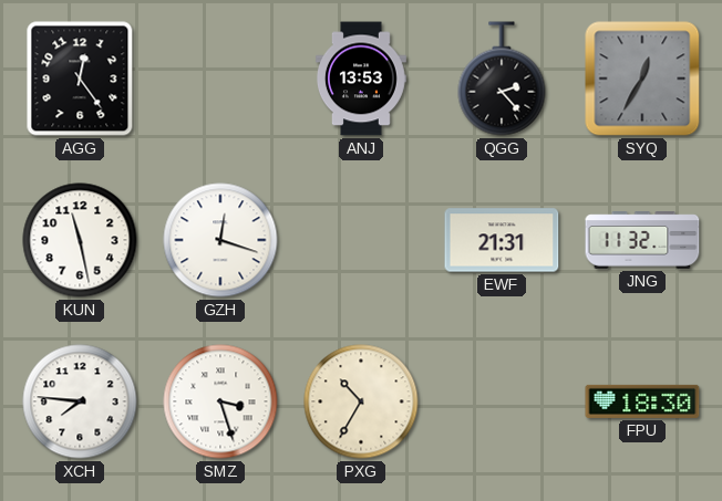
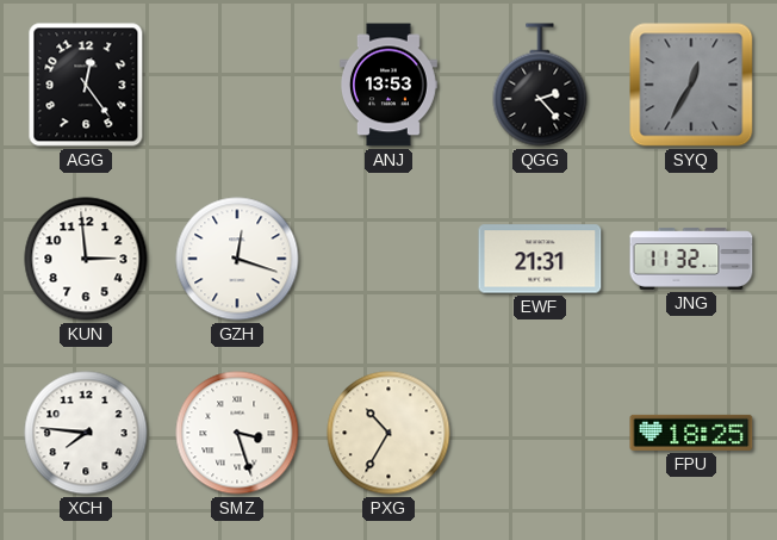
KUN: 11:28 -> 2:59 (86, 259)
FPU: 18:30 -> 18:25 (691, 433)
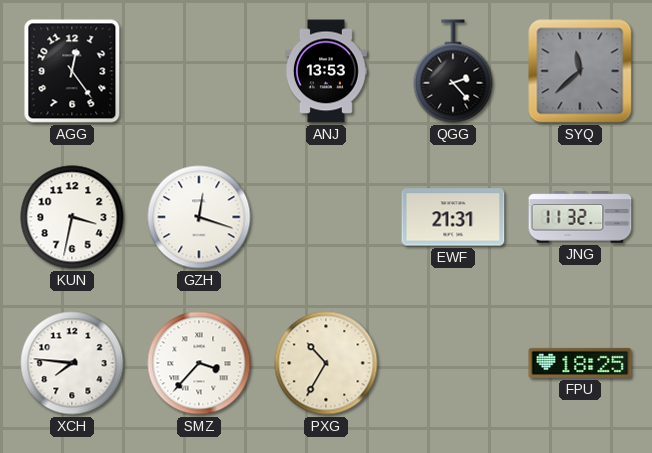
SYQ: 12:35 -> 11:38 (580, 71)
KUN: 2:59 -> 3:32 (72, 217)
SMZ: 3:27 -> 3:37 (199, 363)
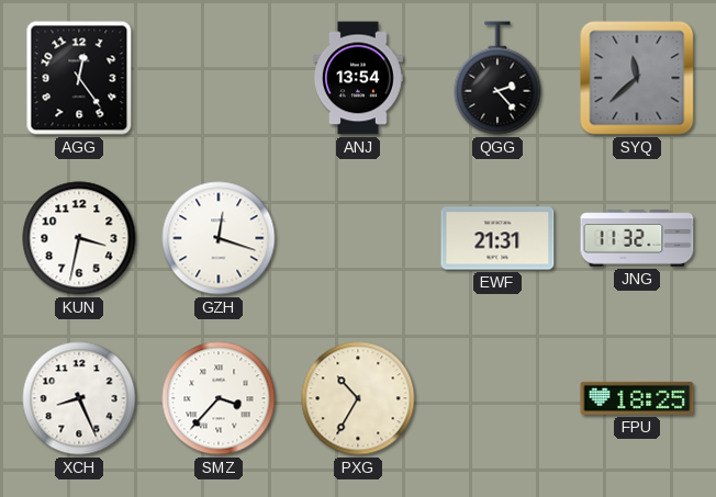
ANJ: 13:53 -> 13:54 (358, 78)
XCH: 7:46 -> 8:26 (79, 398)
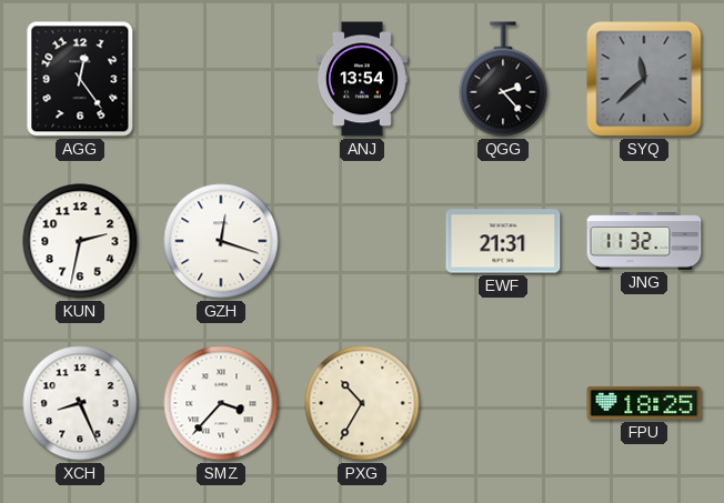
KUN: 3:32 -> 2:32 (80, 241)
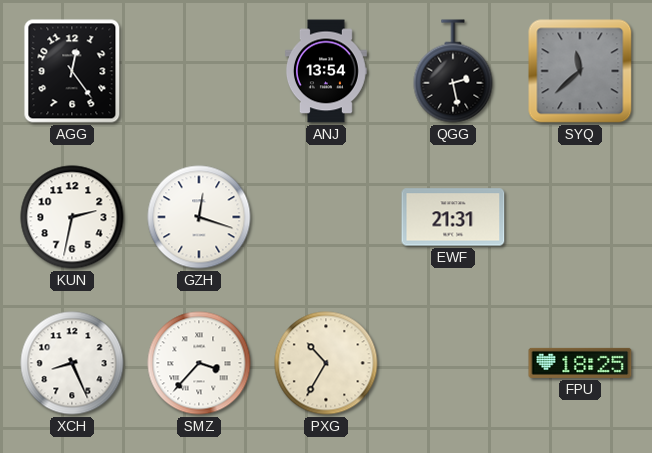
QGG: 2:23 -> 2:28 (453, 71)
JNG: 11:32 -> none (644, 241)
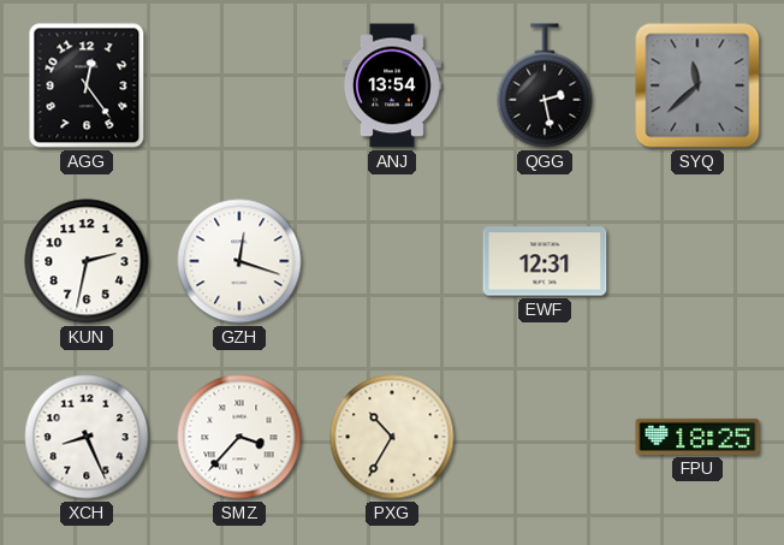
EWF: 21:31 -> 12:31 (545, 261)
